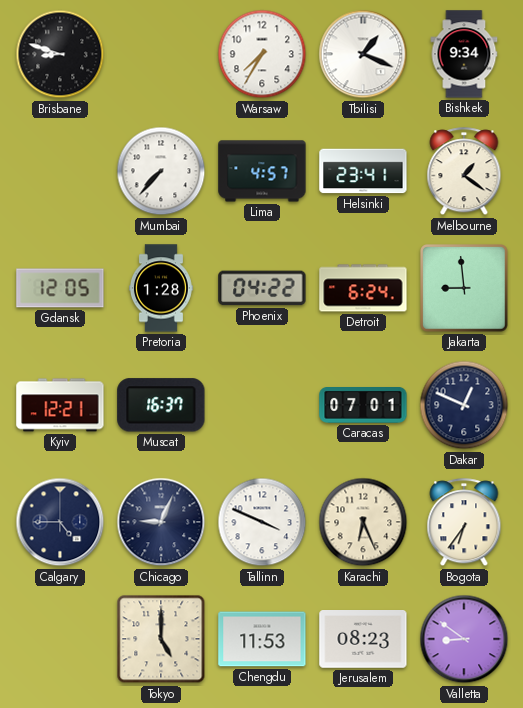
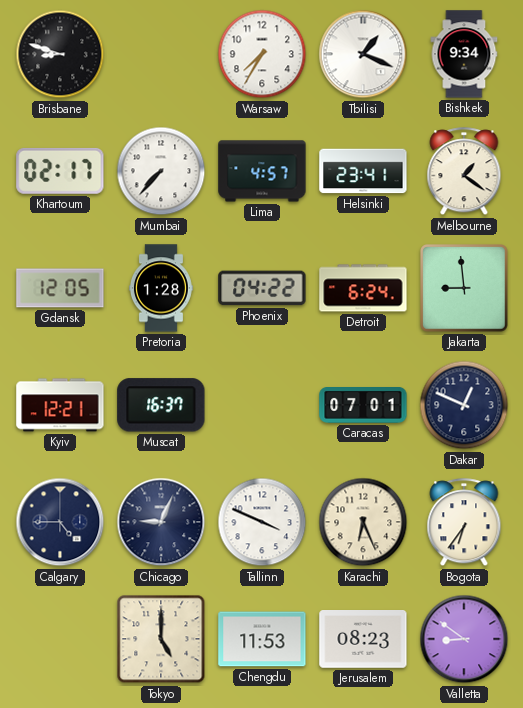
Khartoum: none -> 02:17 (60, 171)
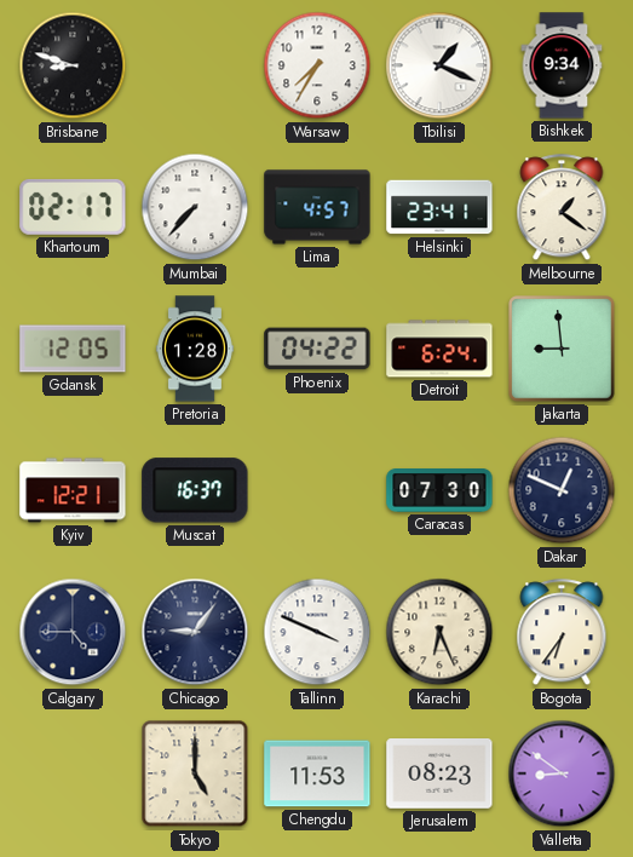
Caracas: 07:01 -> 07:30 (439, 491)
Chicago: 9:04 -> 9:06 (195, 632)
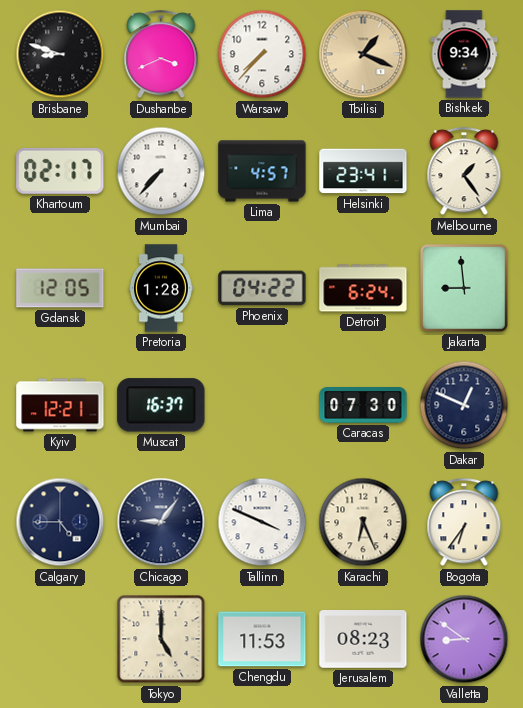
Dushanbe: none -> 3:41 (161, 55)
Warsaw: 7:35 -> 7:37 (262, 54)
Tbilisi dial: white -> champagne (363, 54)
Melbourne: 1:21 -> 1:24 (464, 172)
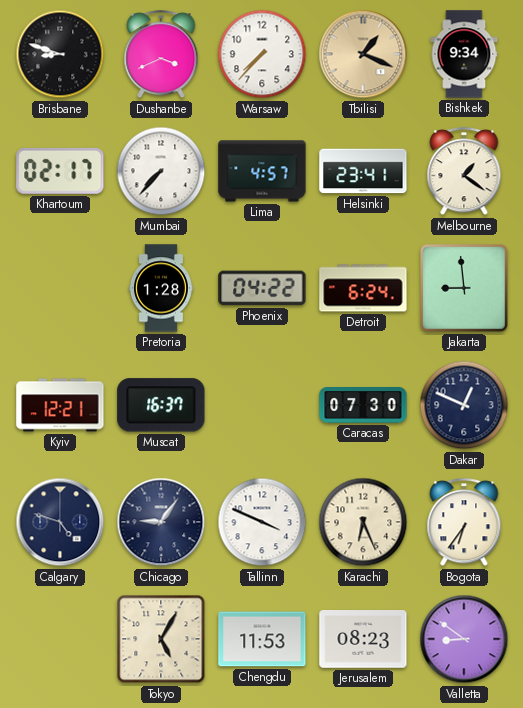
Melbourne: 1:24 -> 1:21 (464, 172)
Gdansk: 12:05 -> none (60, 288)
Calgary: 4:45 -> 4:48 (60, 522)
Tokyo: 5:00 -> 5:05 (161, 639)
